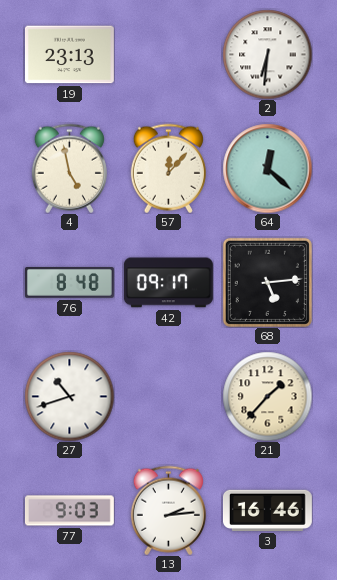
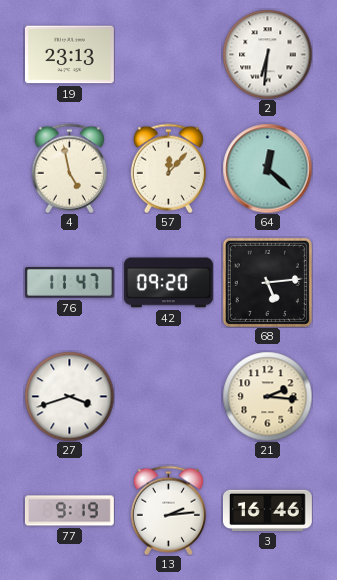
76: 8:48 -> 11:47 (69, 283)
42: 09:17 -> 09:20 (168, 283)
27: 10:42 -> 3:42 (69, 396)
21: 1:37 -> 2:16 (267, 396)
77: 9:03 -> 9:19 (69, 511)
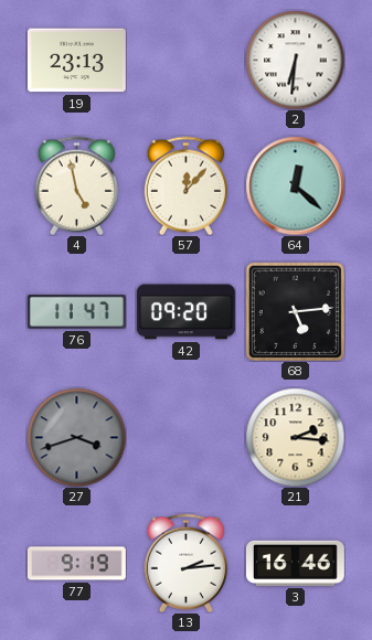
27 dial: white -> grey (76, 437)
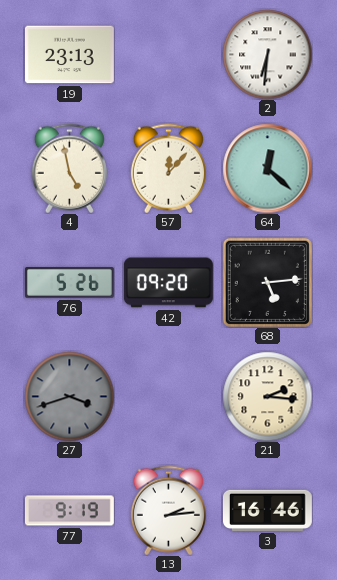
76: 11:47 -> 5:26 (69, 283)
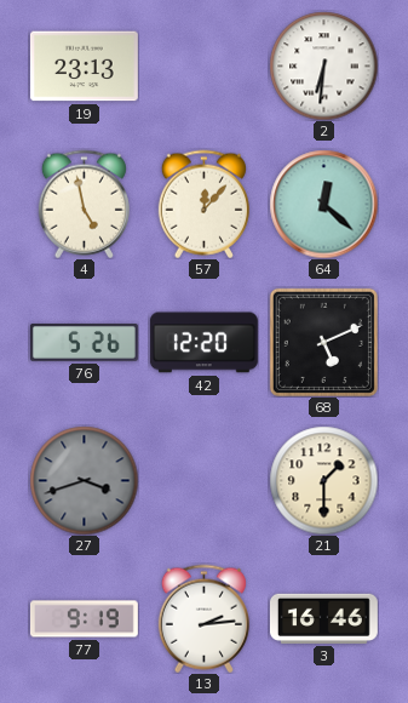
42: 09:20 -> 12:20 (203, 343)
68: 5:14 -> 5:11 (323, 342)
21: 2:16 -> 1:30 (323, 480)
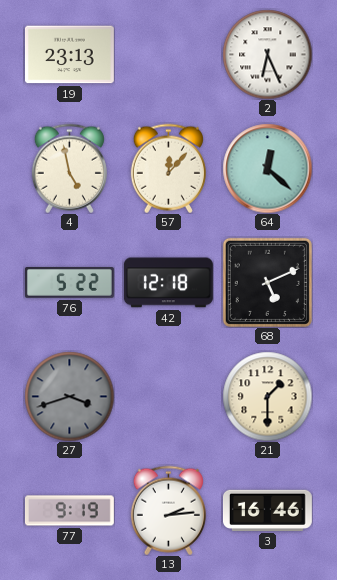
2: 6:31 -> 6:26 (267, 54)
76: 5:26 -> 5:22 (69, 283)
42: 12:20 -> 12:18 (168, 283)
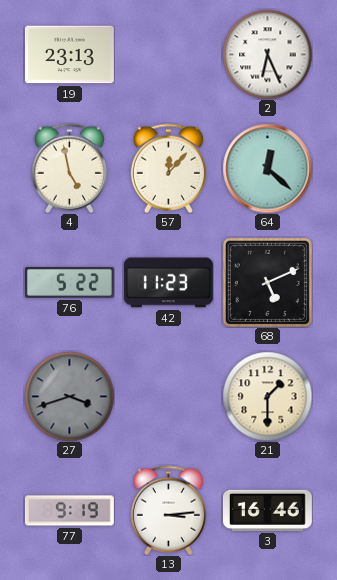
42: 12:18 -> 11:23 (168, 283)
13: 2:14 -> 3:14 (168, 510)
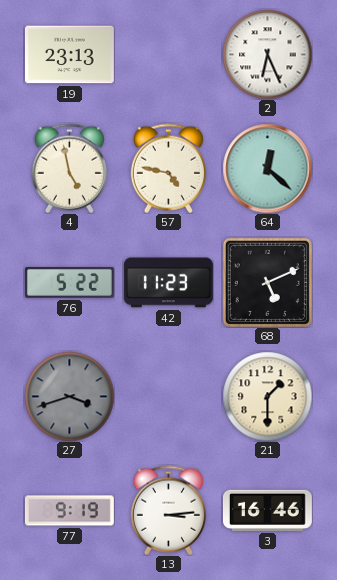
57: 12:07 -> 4:47 (168, 168)
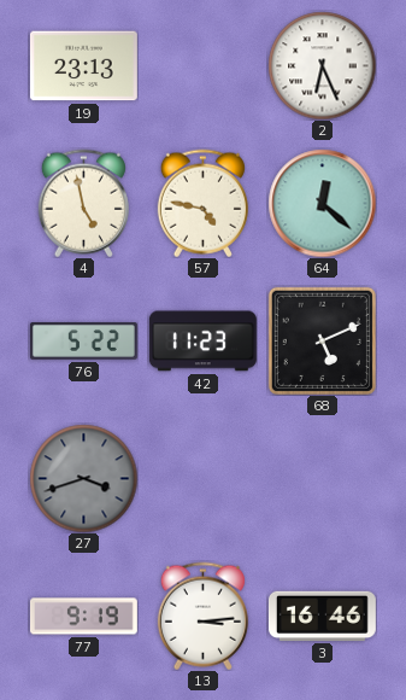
21: 1:30 -> none (267, 396)
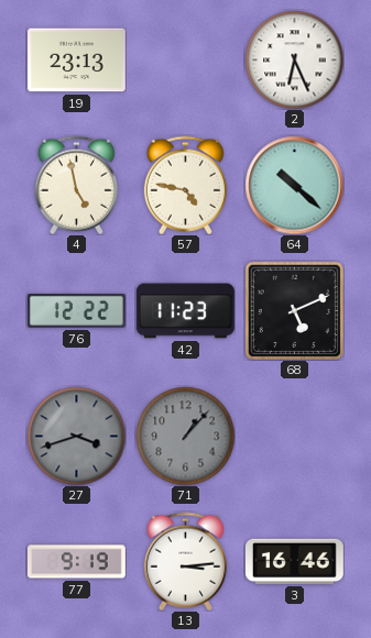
64: 12:22 -> 10:22 (294, 185)
76: 5:22 -> 12:22 (76, 311)
71: none -> 1:07 (185, 436)
